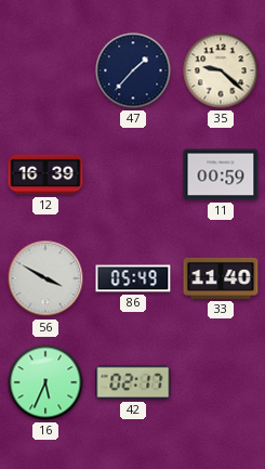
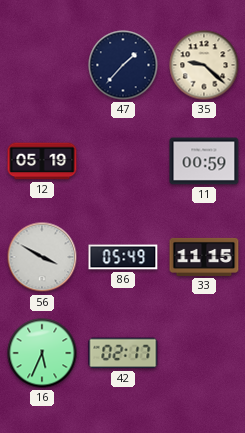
12: 16:39 -> 05:19 (42, 161)
33: 11:40 -> 11:15 (204, 257)
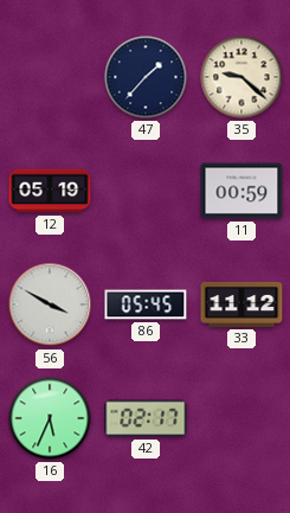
86: 05:49 -> 05:45 (146, 304)
33: 11:15 -> 11:12 (241, 304)
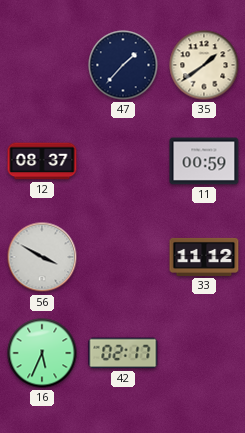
35: 9:22 -> 1:39 (204, 65)
12: 05:19 -> 08:37 (42, 161)
86: 05:45 -> none (146, 304)
